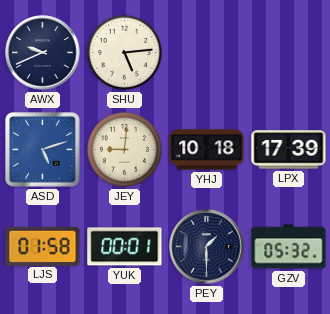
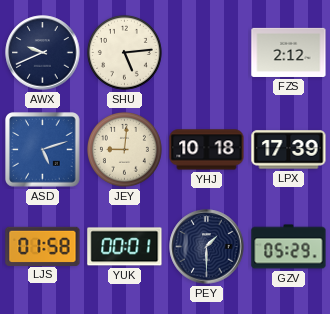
FZS: none -> 2:12 (289, 52)
GZV: 05:32 -> 05:29 (289, 247)
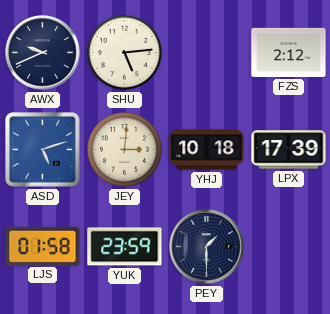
JEY: 9:01 -> 3:01 (124, 149)
YUK: 00:01 -> 23:59 (125, 247)
GZV: 05:29 -> none (289, 247)
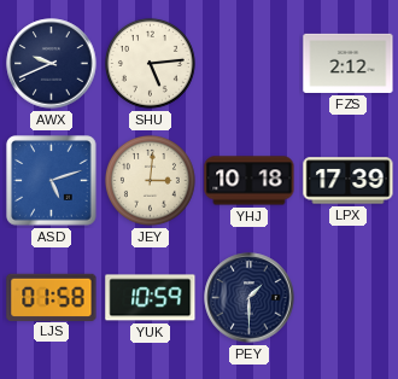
YUK: 23:59 -> 10:59 (151, 298)
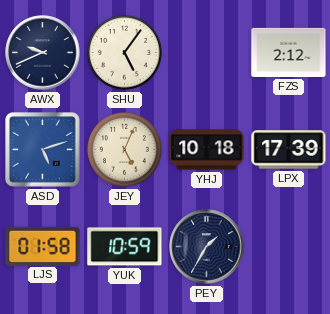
SHU: 5:14 -> 5:06 (124, 52)
JEY: 3:01 -> 5:04 (124, 149)
PEY: 1:30 -> 1:35 (207, 247)
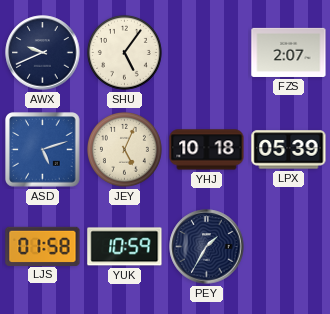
FZS: 2:12 -> 2:07 (289, 52)
LPX: 17:39 -> 05:39 (289, 150)
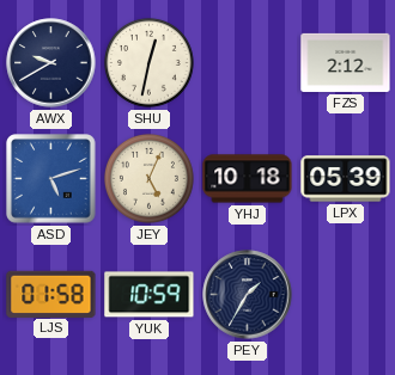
AWX: 9:41 -> 9:40 (51, 63)
SHU: 5:06 -> 12:32 (148, 62)
FZS: 2:07 -> 2:12 (346, 62)
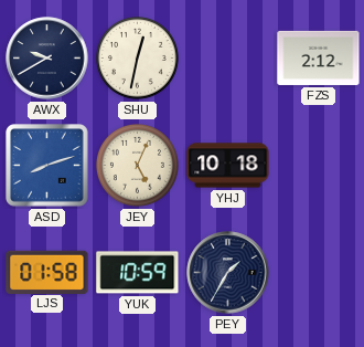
ASD: 5:12 -> 8:12 (47, 166)
LPX: 05:39 -> none (346, 179)
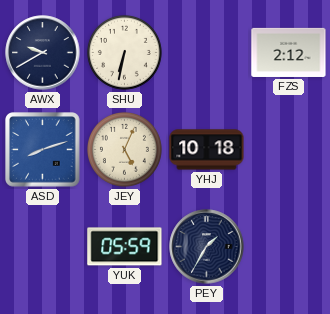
SHU: 12:32 -> 6:32 (124, 52)
LJS: 01:58 -> none (47, 272)
YUK: 10:59 -> 05:59 (125, 247)
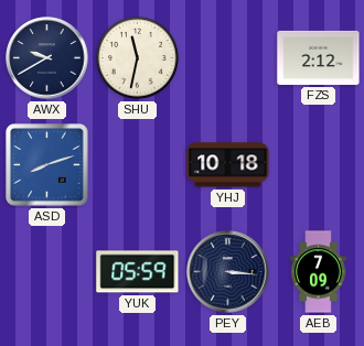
SHU: 6:32 -> 11:32 (137, 57)
JEY: 5:04 -> none (124, 149)
PEY: 1:35 -> 3:16 (228, 272)
AEB: none -> 7:09 (319, 272)
